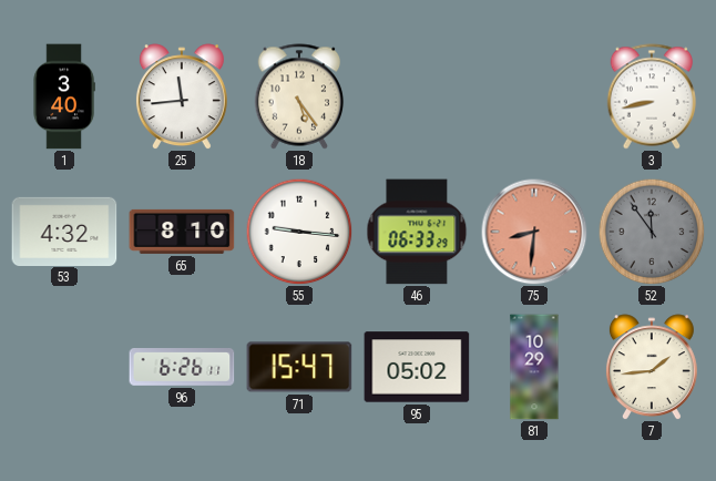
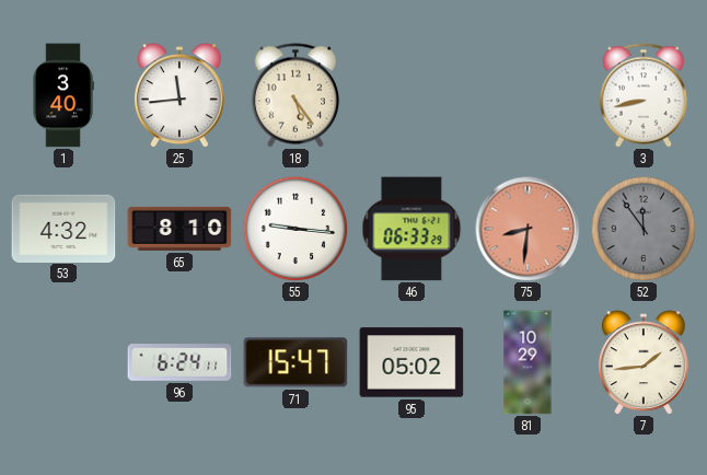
96: 6:26 -> 6:24 (179, 363)
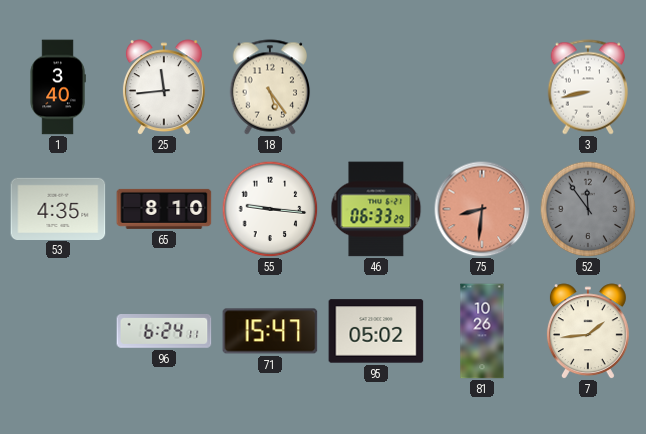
53: 4:32 -> 4:35 (58, 208)
81: 10:29 -> 10:26 (482, 331)
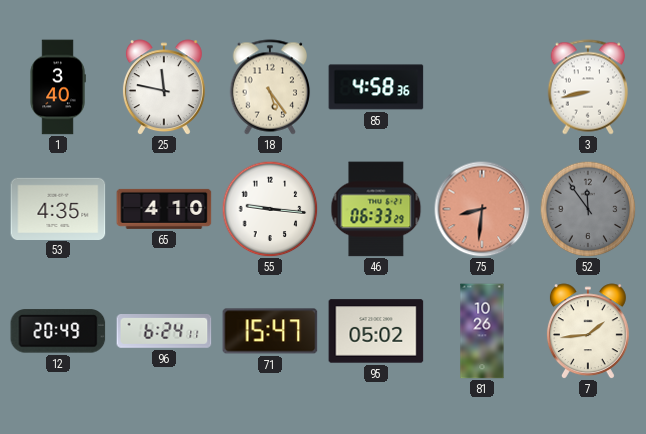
25: 11:44 -> 11:47 (164, 87)
85: none -> 4:58 (376, 87)
65: 8:10 -> 4:10 (164, 209)
12: none -> 20:49 (58, 331)
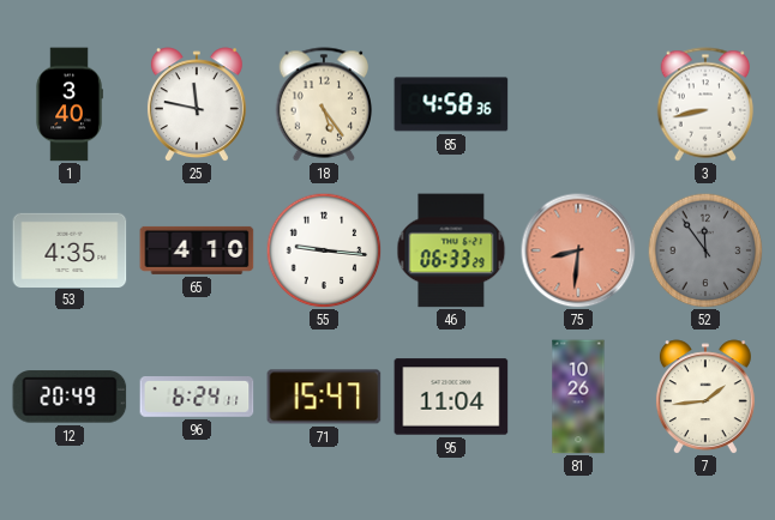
95: 05:02 -> 11:04 (451, 397)
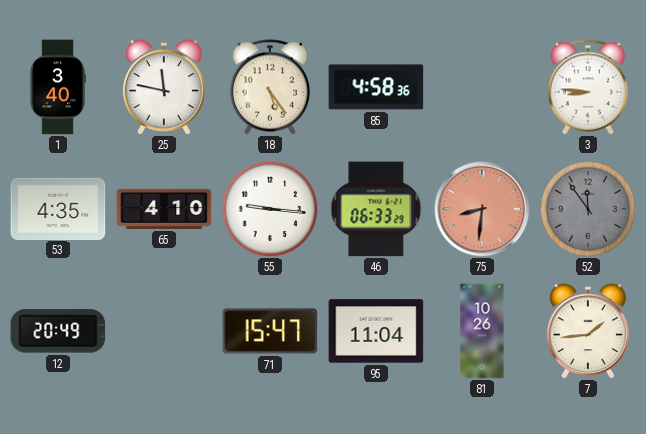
3: 8:43 -> 8:46 (588, 87)
96: 6:24 -> none (197, 398)
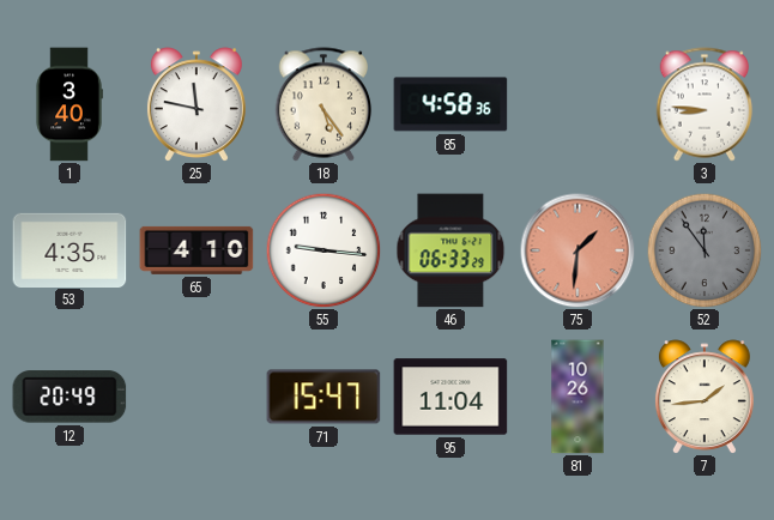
75: 8:31 -> 1:31 (578, 250)
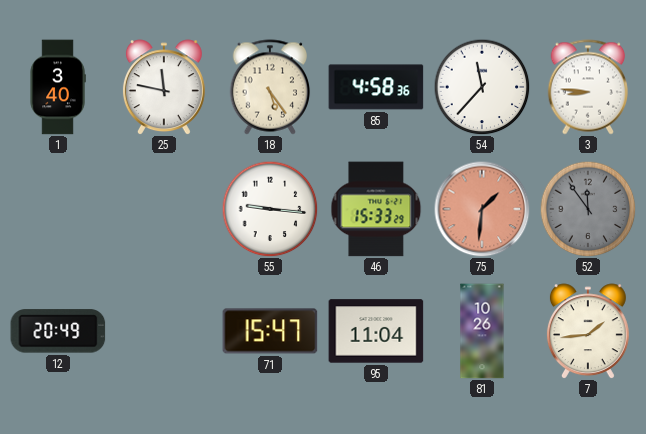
54: none -> 11:37 (482, 87)
53: 4:35 -> none (69, 249)
65: 4:10 -> none (196, 250)
46: 06:33 -> 15:33 (376, 209)
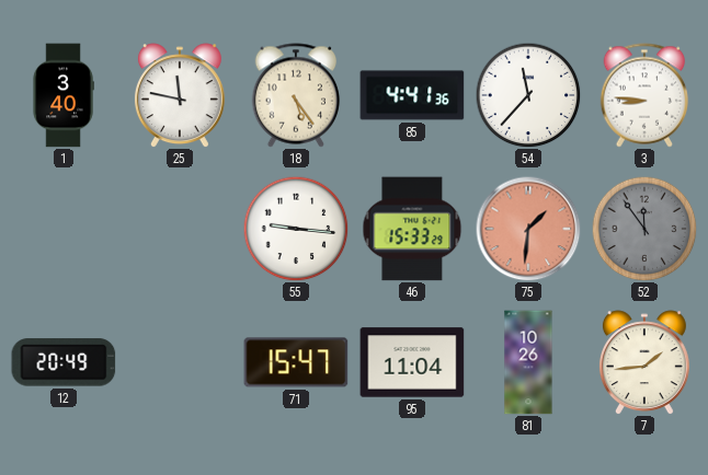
85: 4:58 -> 4:41 (412, 95)
